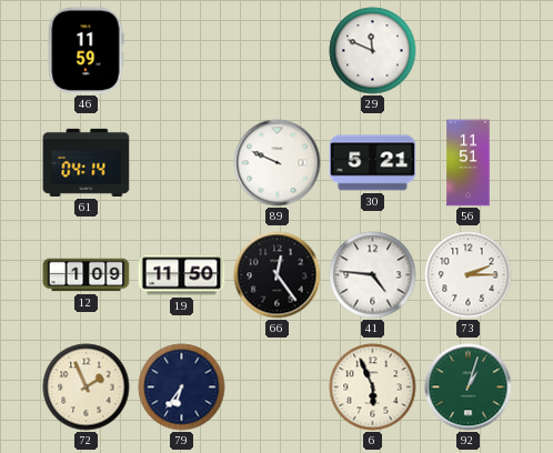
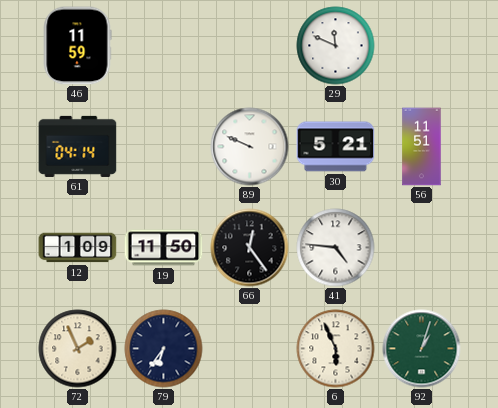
73: 2:15 -> none (469, 275)
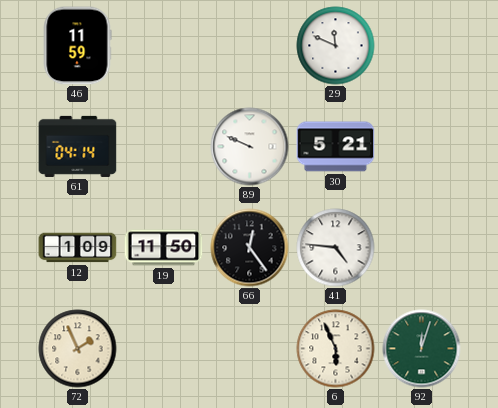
56: 11:51 -> none (422, 147)
79: 6:36 -> none (164, 349)
92: 1:03 -> 12:03 (422, 349)
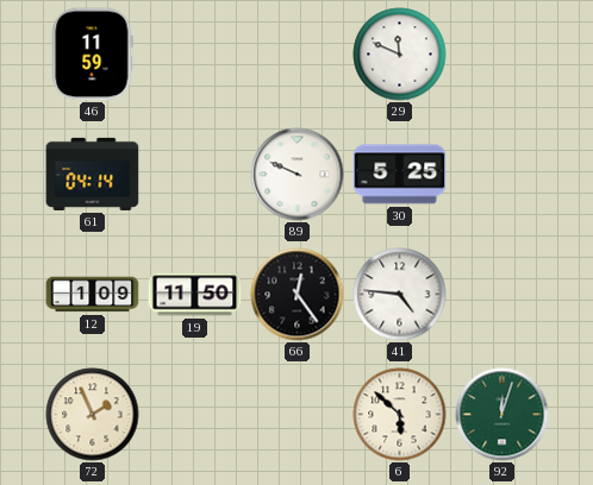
30: 5:21 -> 5:25 (400, 175)
6: 5:56 -> 5:52 (400, 415)
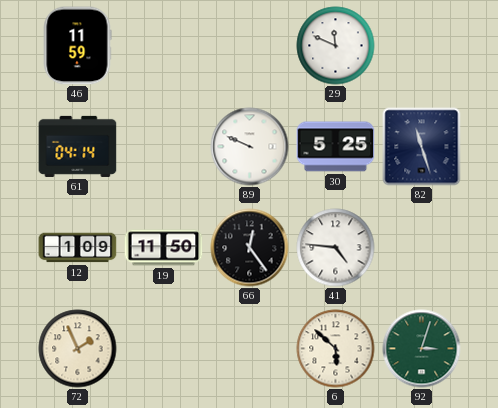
82: none -> 11:27 (422, 147)
92: 12:03 -> 3:03 (422, 349)
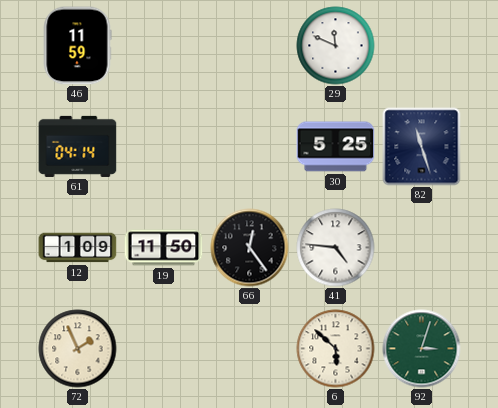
89: 9:49 -> none (250, 147)
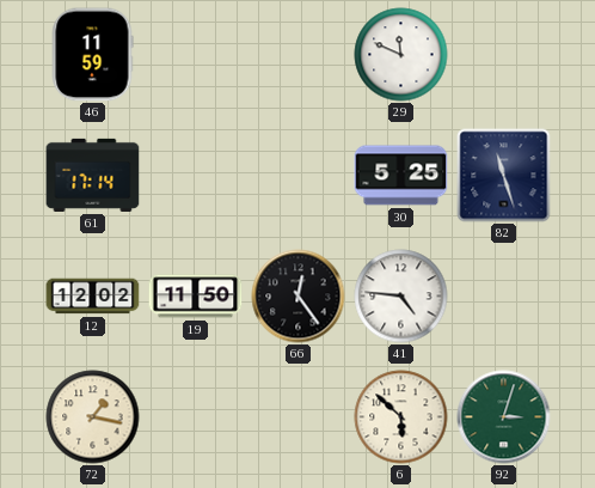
61: 04:14 -> 17:14 (93, 175)
12: 1:09 -> 12:02 (93, 297)
72: 1:56 -> 1:17 (93, 417)
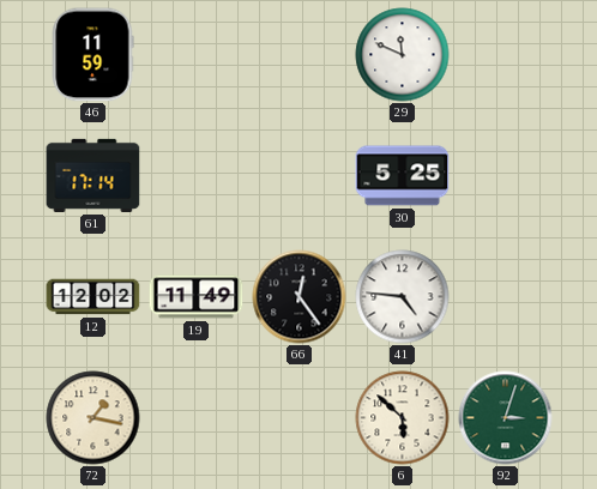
82: 11:27 -> none (504, 176)
19: 11:50 -> 11:49 (197, 297)
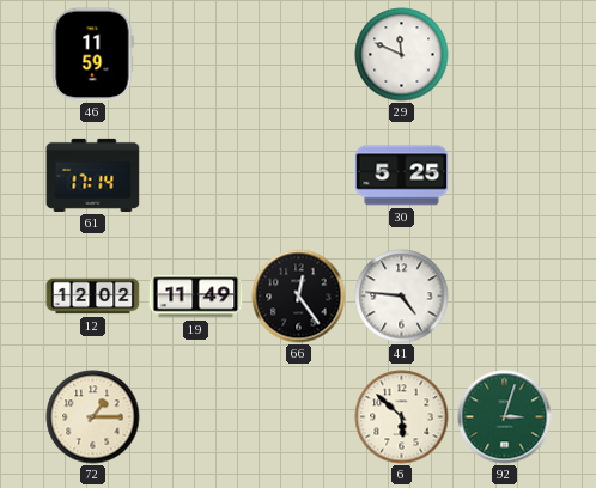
72: 1:17 -> 1:15 (93, 417)
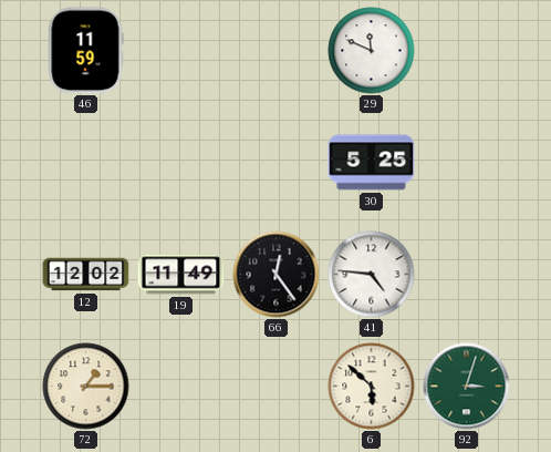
61: 17:14 -> none (93, 175)
